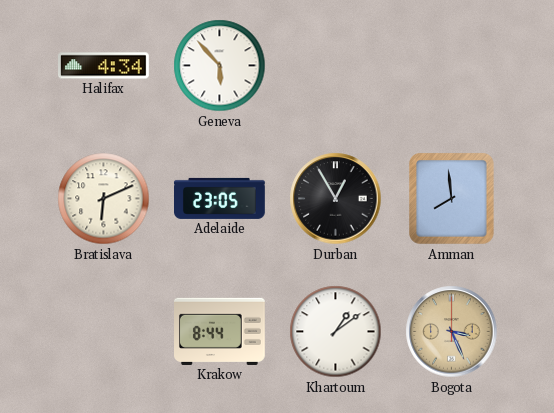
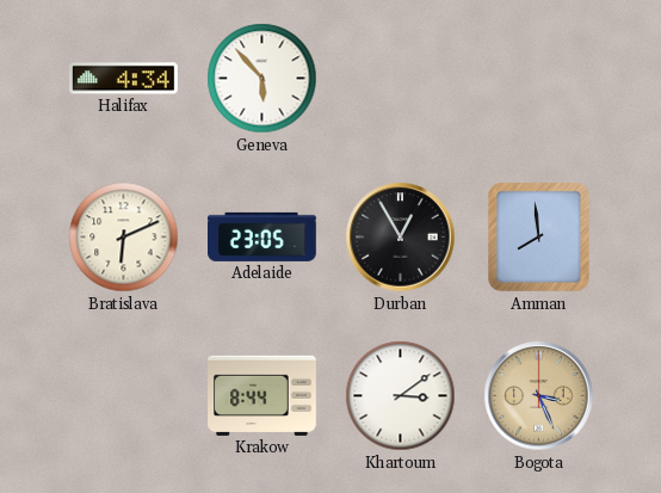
Khartoum: 1:09 -> 3:09 (401, 396)
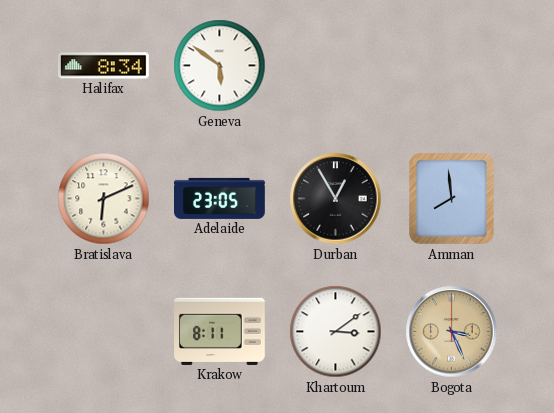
Halifax: 4:34 -> 8:34 (104, 66)
Geneva: 5:53 -> 5:51 (220, 66)
Krakow: 8:44 -> 8:11 (220, 331)
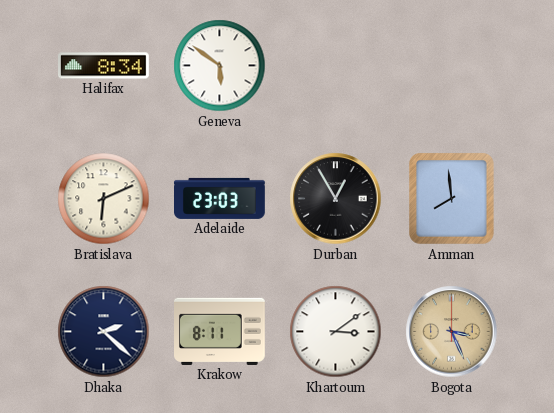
Adelaide: 23:05 -> 23:03 (220, 198)
Dhaka: none -> 2:22 (104, 332)
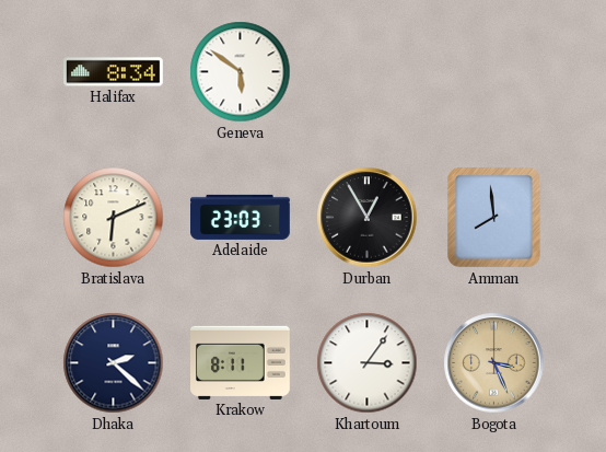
Khartoum: 3:09 -> 3:06 (368, 363)
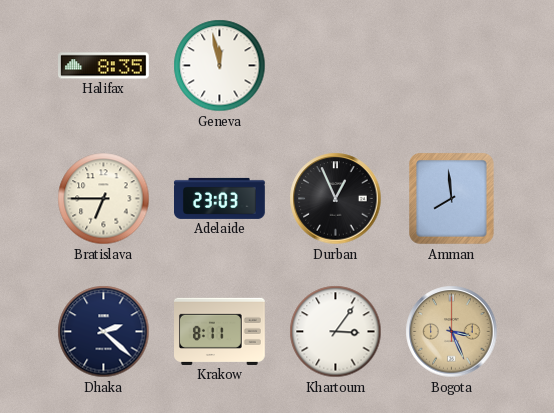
Halifax: 8:34 -> 8:35 (104, 66)
Geneva: 5:51 -> 11:58 (220, 66)
Bratislava: 6:11 -> 6:45 (104, 199)
Durban: 12:55 -> 12:56 (336, 199)
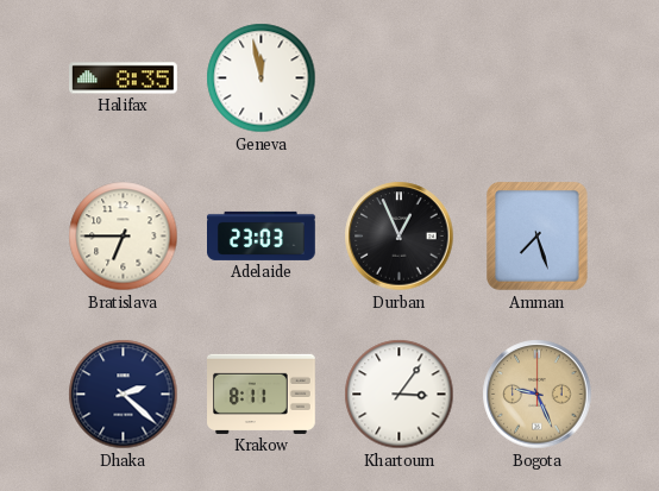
Amman: 7:59 -> 7:27 (538, 237)
Bogota: 3:26 -> 9:26 (538, 395)
